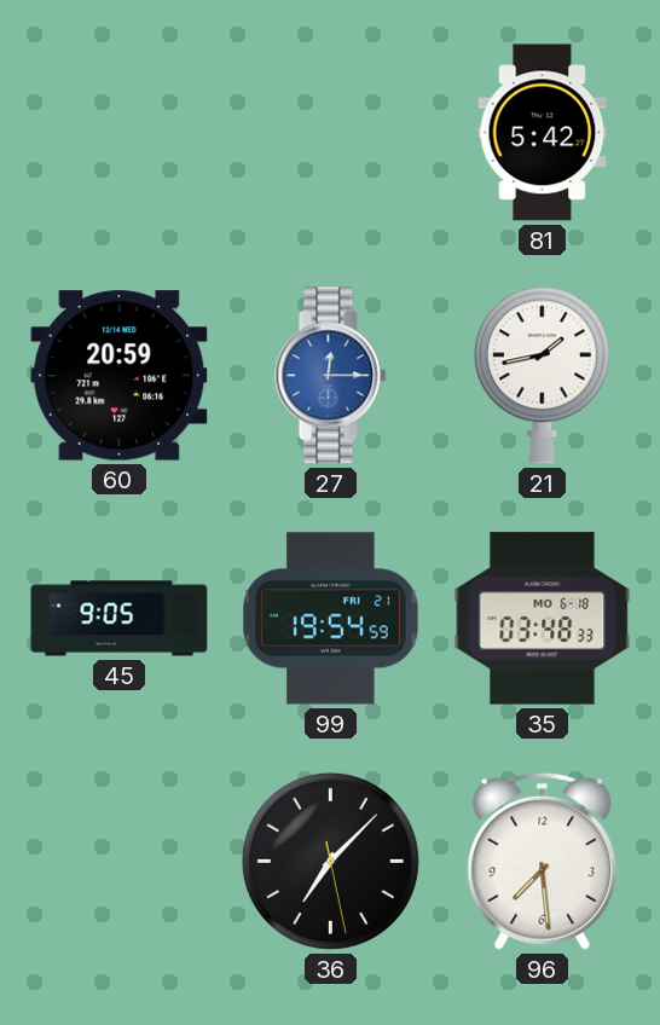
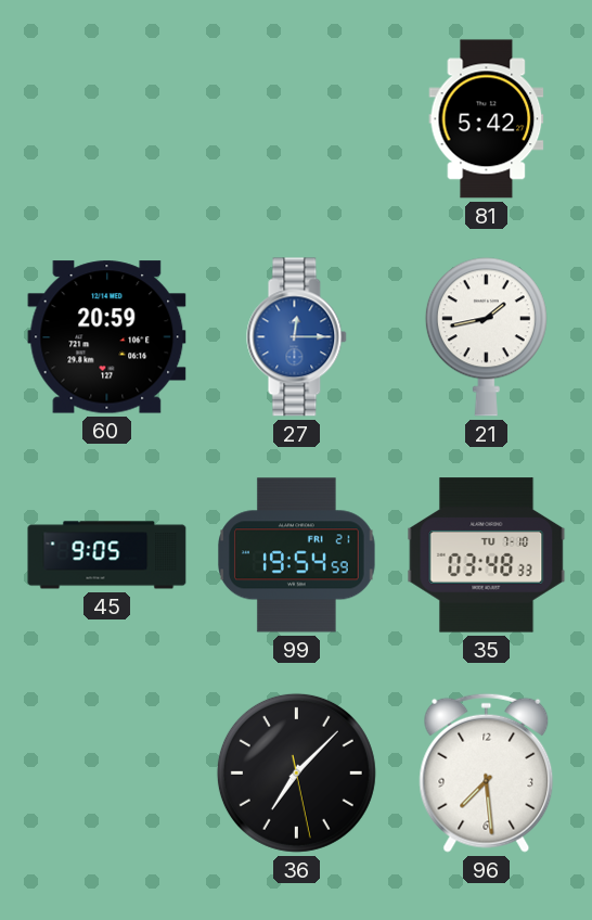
35 date: MO 6-18 -> TU 7-10 (487, 555)
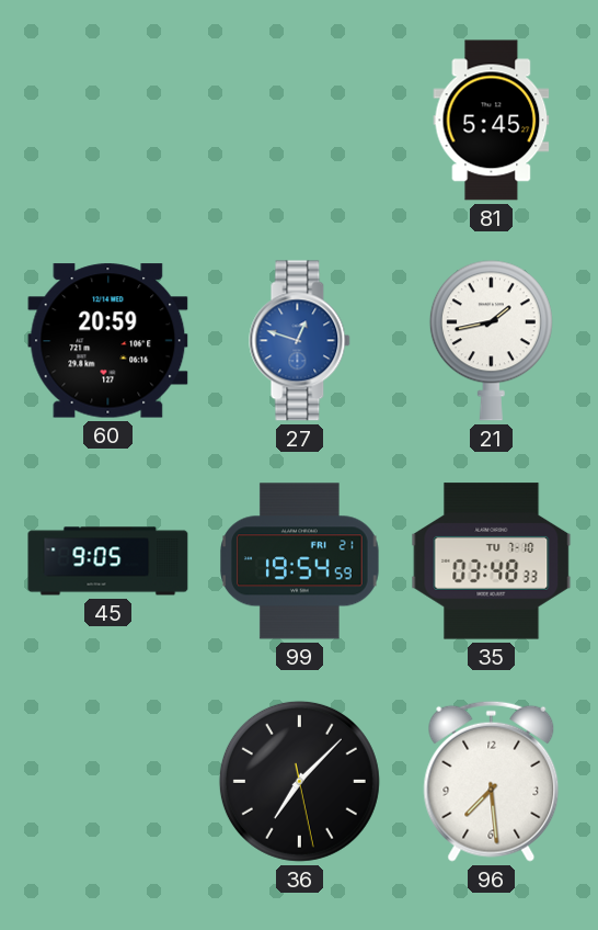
81: 5:42 -> 5:45 (492, 121)
27: 12:15 -> 12:48 (300, 341)
